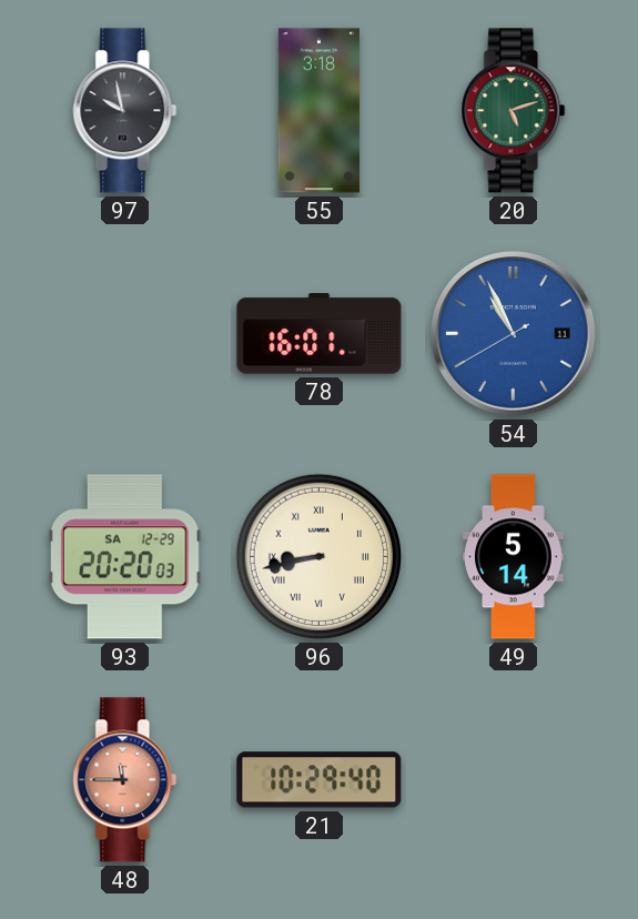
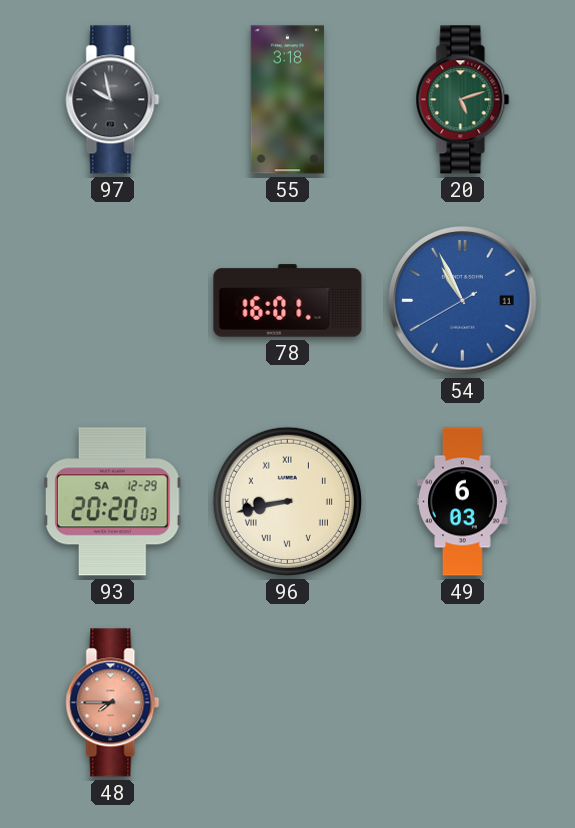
49: 5:14 -> 6:03 (463, 502)
48: 11:45 -> 7:45 (113, 703)
21: 10:29 -> none (320, 780)
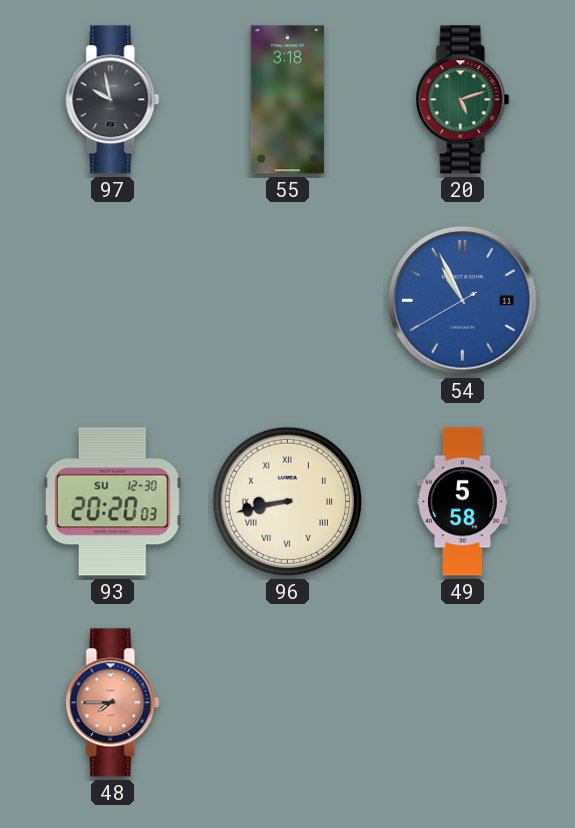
78: 16:01 -> none (288, 301)
93 date: SA 12-29 -> SU 12-30 (113, 502)
49: 6:03 -> 5:58 (463, 502)
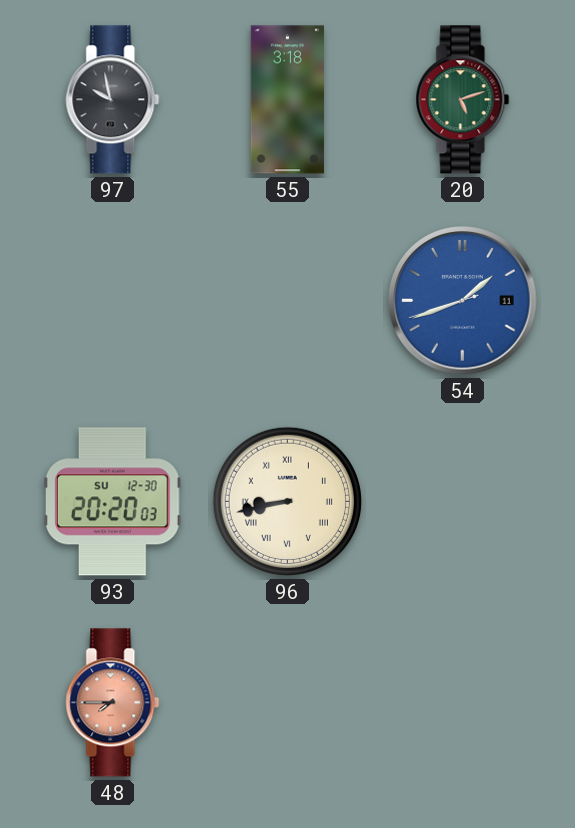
54: 10:55 -> 1:41 (463, 301)
49: 5:58 -> none (463, 502)
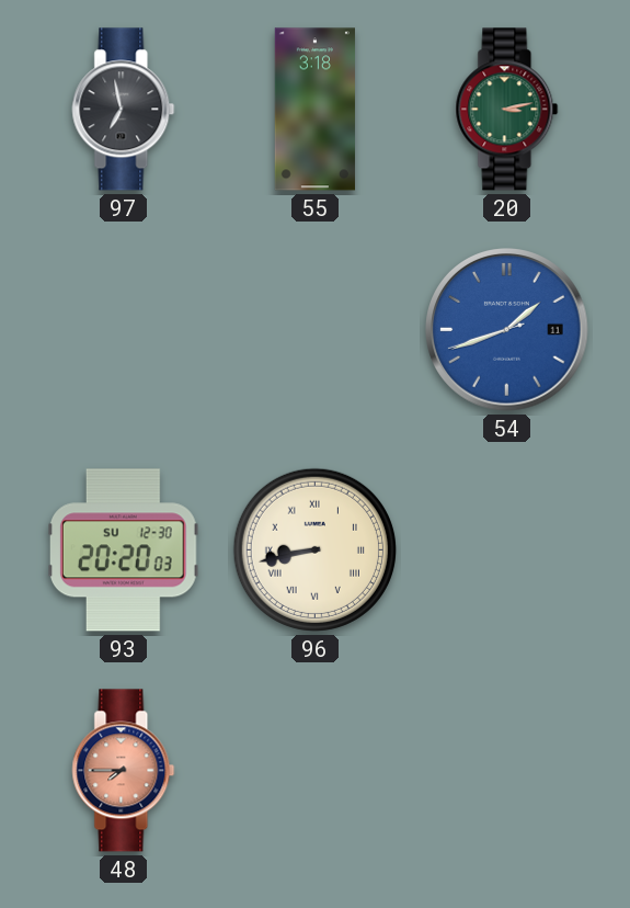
97: 9:58 -> 6:58 (124, 110)
20: 5:12 -> 3:13 (507, 110)
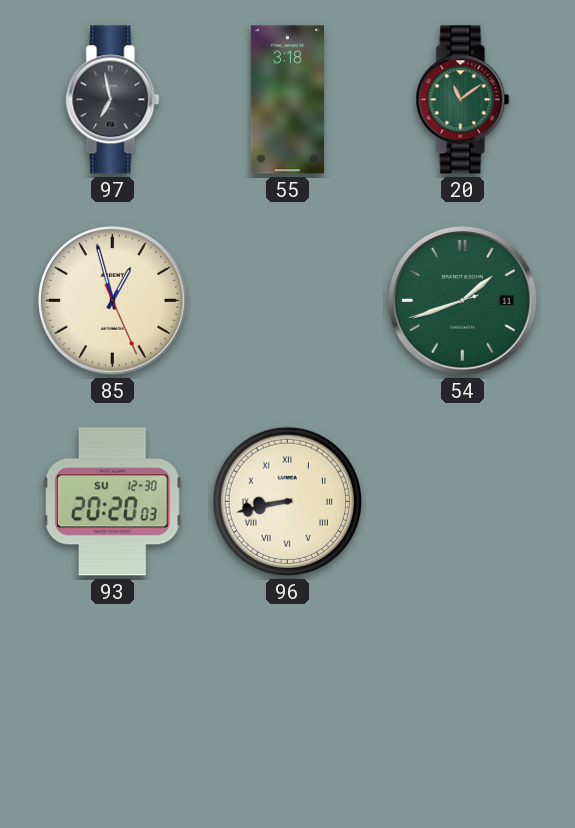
20: 3:13 -> 11:09 (463, 100)
85: none -> 12:57 (113, 301)
54 dial: blue -> green (463, 301)
48: 7:45 -> none (124, 771)
